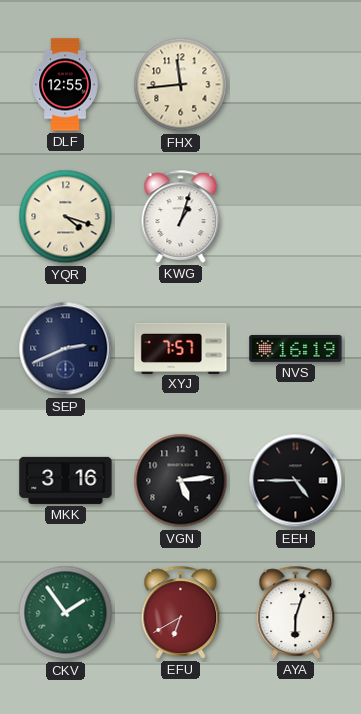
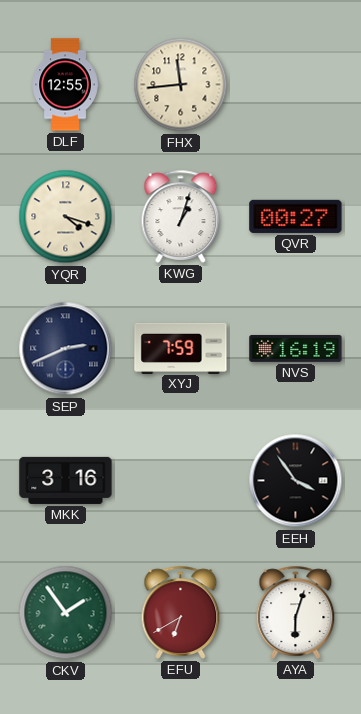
QVR: none -> 00:27 (296, 216)
XYJ: 7:57 -> 7:59 (181, 348)
VGN: 5:14 -> none (181, 481)
EEH: 4:45 -> 3:54 (296, 481)
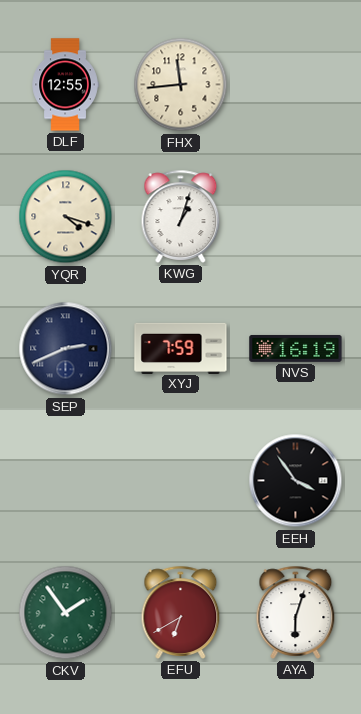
QVR: 00:27 -> none (296, 216)
MKK: 3:16 -> none (66, 480)
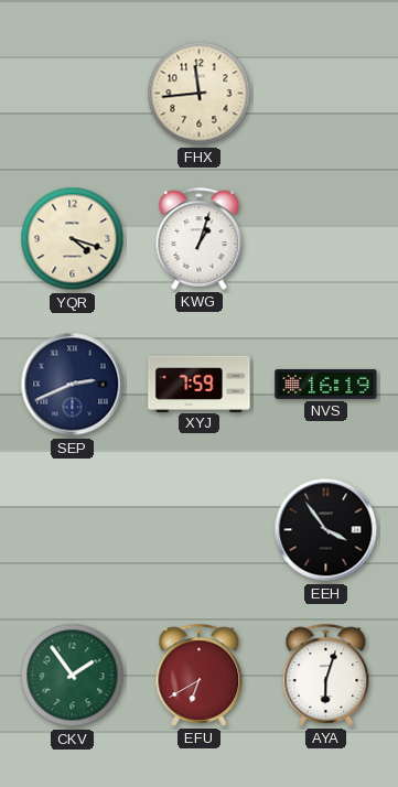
DLF: 12:55 -> none (65, 85)
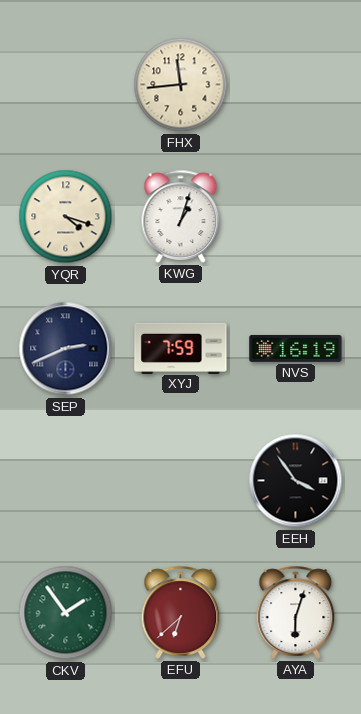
EFU: 6:40 -> 6:38 (181, 612)
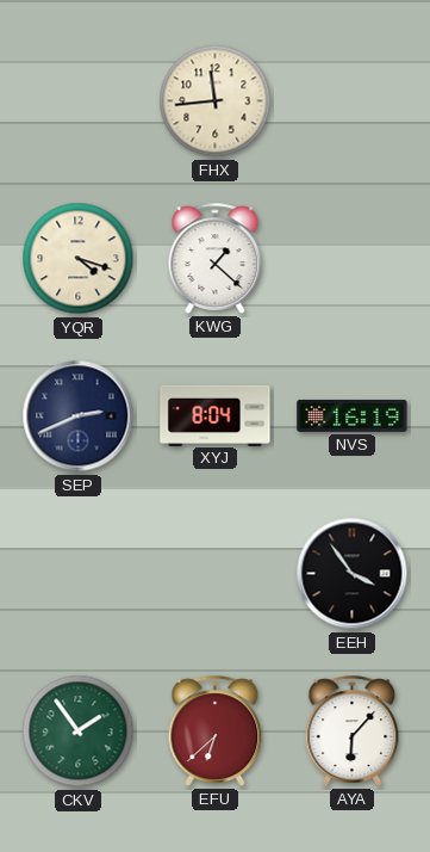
KWG: 1:03 -> 1:22 (216, 258)
XYJ: 7:59 -> 8:04 (216, 415)
AYA: 6:03 -> 6:07 (353, 730)
